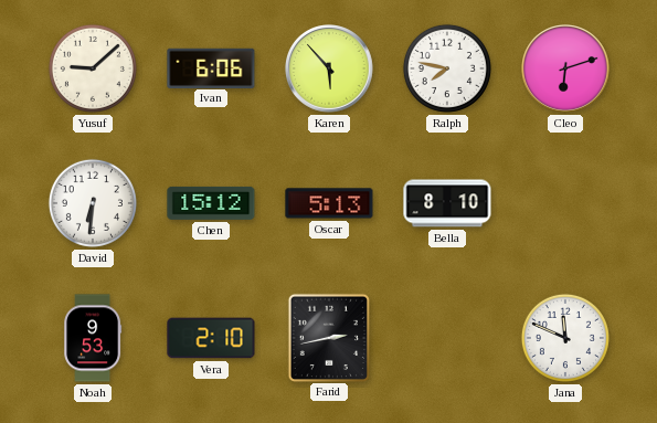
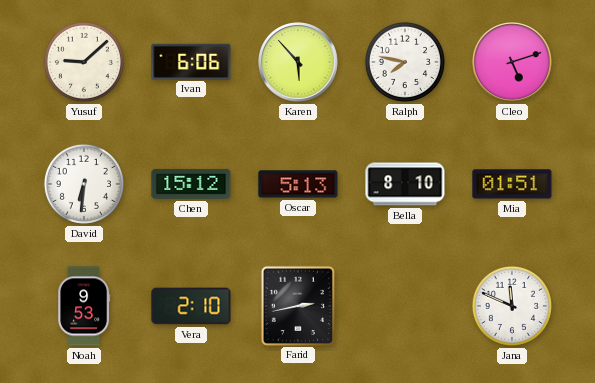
Cleo: 6:12 -> 5:12 (513, 63)
Mia: none -> 01:51 (512, 184)
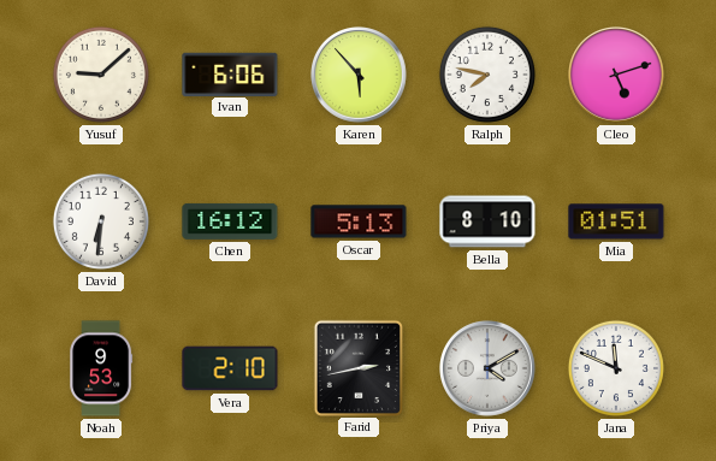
Chen: 15:12 -> 16:12 (230, 221)
Priya: none -> 4:10 (489, 370)
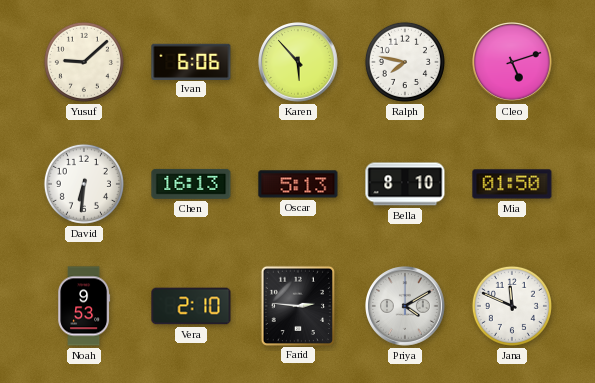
Chen: 16:12 -> 16:13 (191, 184)
Mia: 01:51 -> 01:50 (512, 184)
Farid: 2:43 -> 2:46 (297, 305)
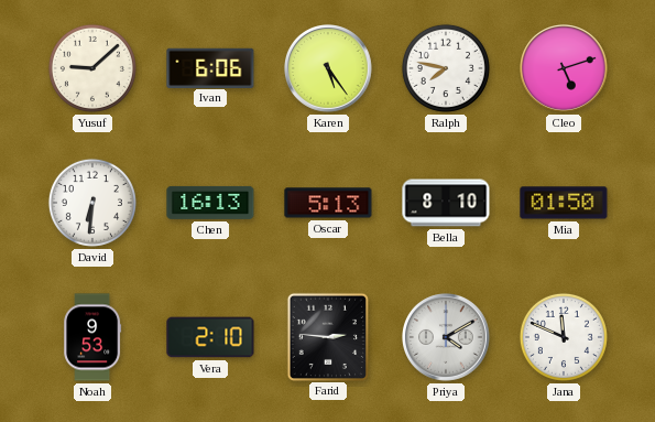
Karen: 5:53 -> 5:24 (329, 69)
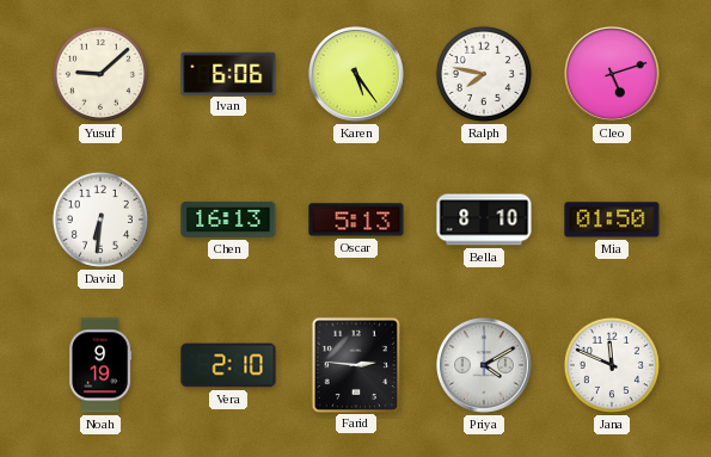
Noah: 9:53 -> 9:19 (100, 365)
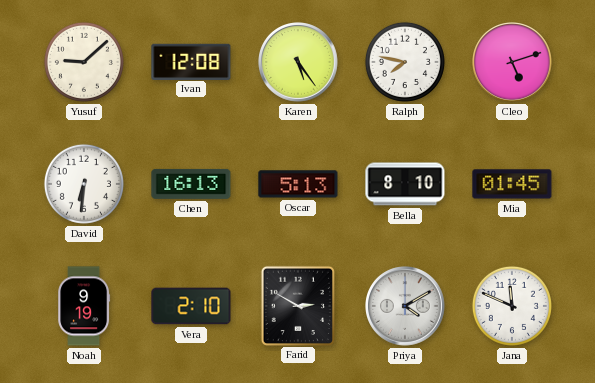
Ivan: 6:06 -> 12:08 (191, 61)
Mia: 01:50 -> 01:45 (512, 184)
Farid: 2:46 -> 2:50 (297, 305)
